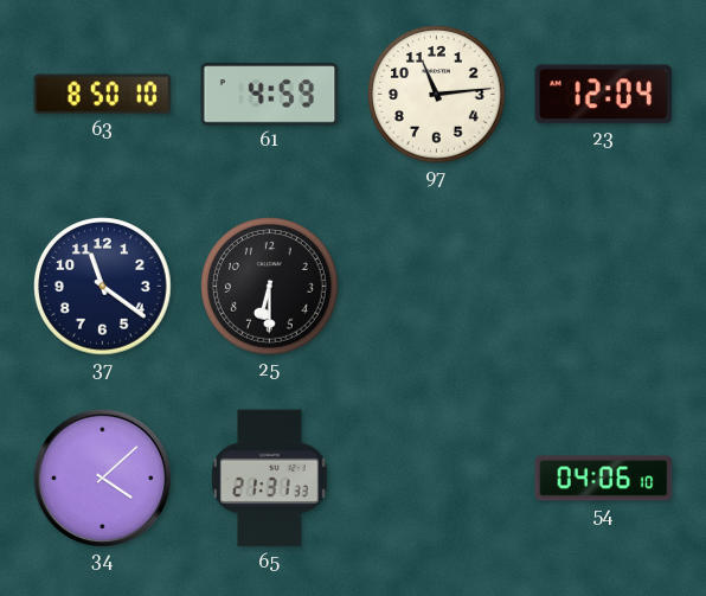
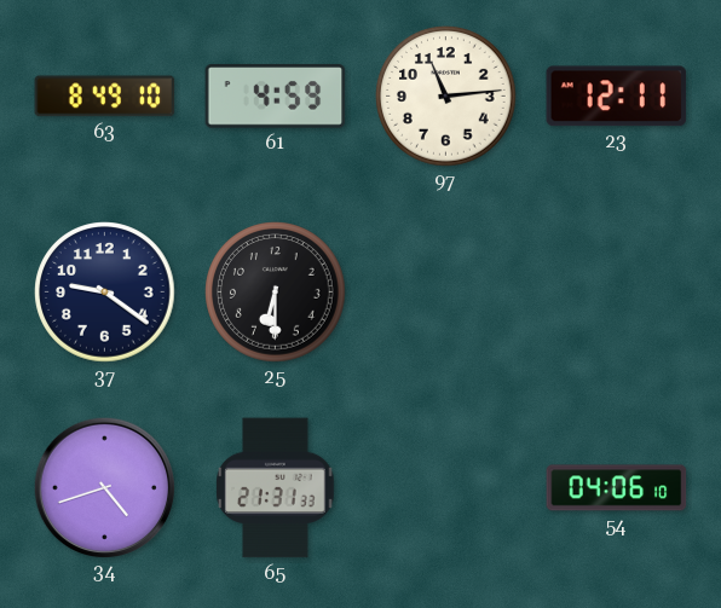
63: 8:50 -> 8:49 (105, 97)
23: 12:04 -> 12:11 (617, 97)
37: 11:21 -> 9:21 (105, 293)
34: 4:08 -> 4:42 (104, 487)
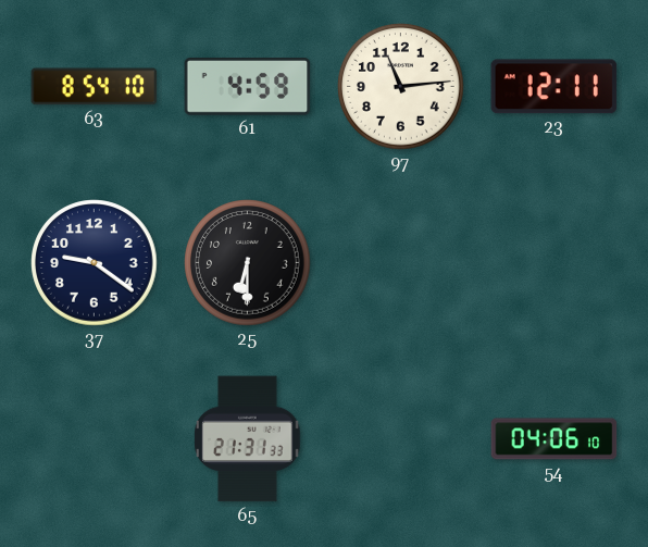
63: 8:49 -> 8:54 (95, 87)
34: 4:42 -> none (104, 487)
